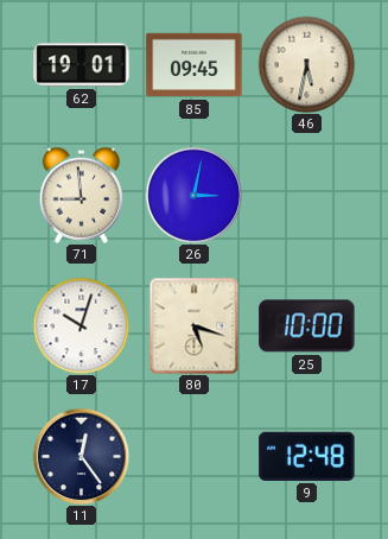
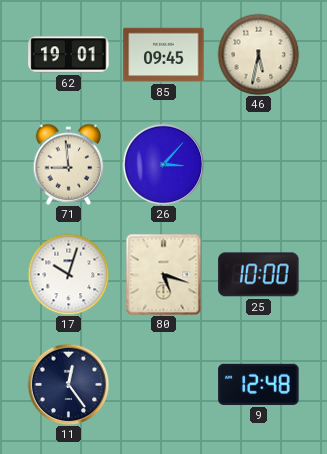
26: 3:02 -> 3:07 (163, 164)
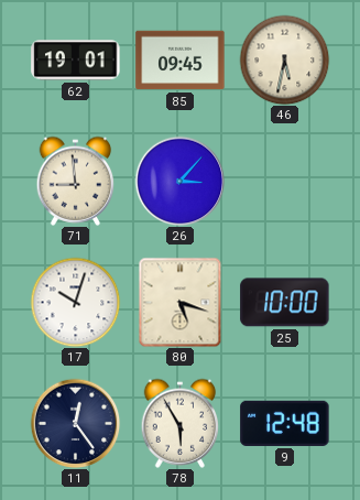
78: none -> 5:55 (181, 423)
